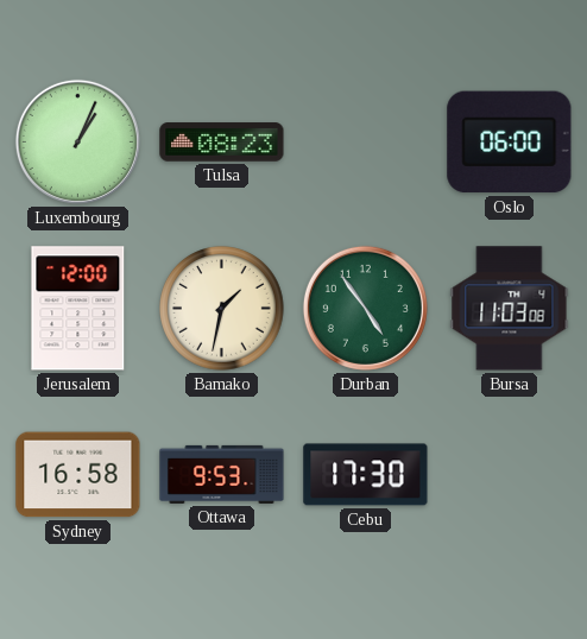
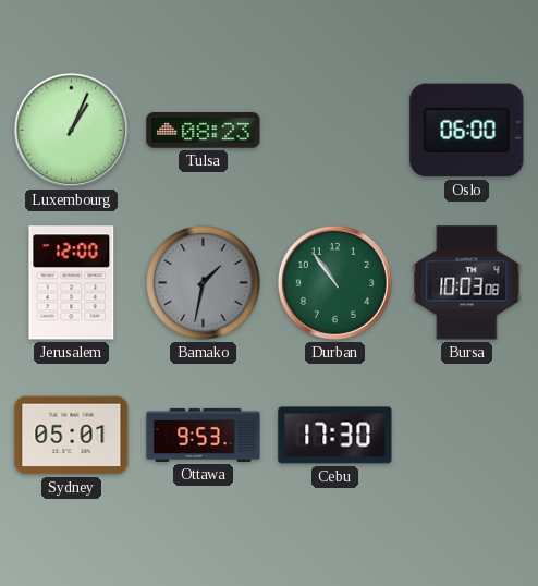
Bamako dial: cream -> grey (204, 283)
Durban: 4:54 -> 10:54 (334, 282)
Bursa: 11:03 -> 10:03 (467, 283)
Sydney: 16:58 -> 05:01 (72, 436)
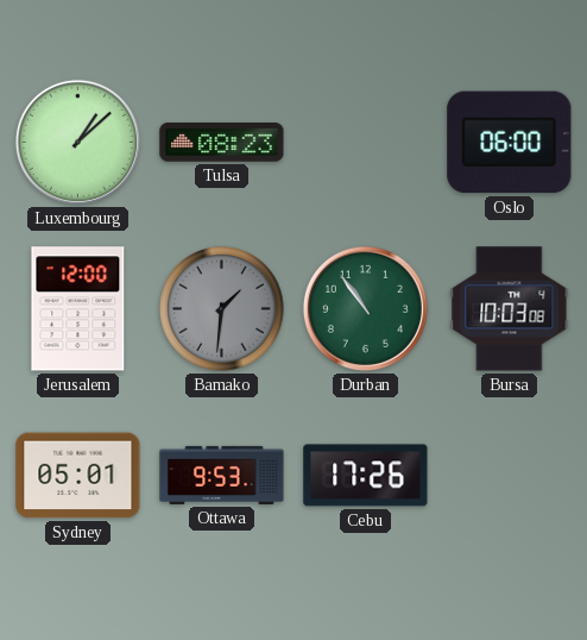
Luxembourg: 1:04 -> 1:08 (77, 142)
Bamako: 1:32 -> 1:31 (222, 309)
Cebu: 17:30 -> 17:26 (366, 476)
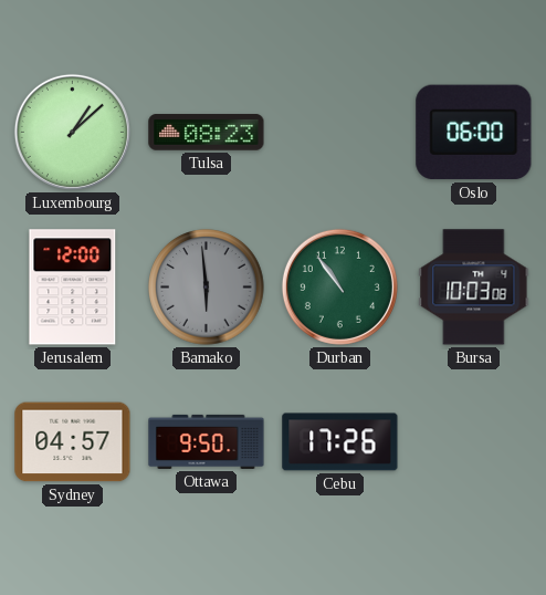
Bamako: 1:31 -> 5:59 (207, 288)
Sydney: 05:01 -> 04:57 (73, 442)
Ottawa: 9:53 -> 9:50 (207, 441)
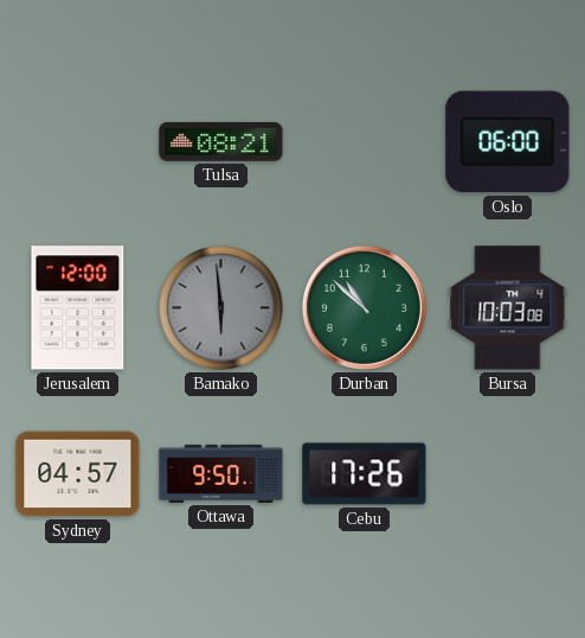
Luxembourg: 1:08 -> none (72, 132)
Tulsa: 08:23 -> 08:21 (221, 142)
Durban: 10:54 -> 10:52 (364, 307)
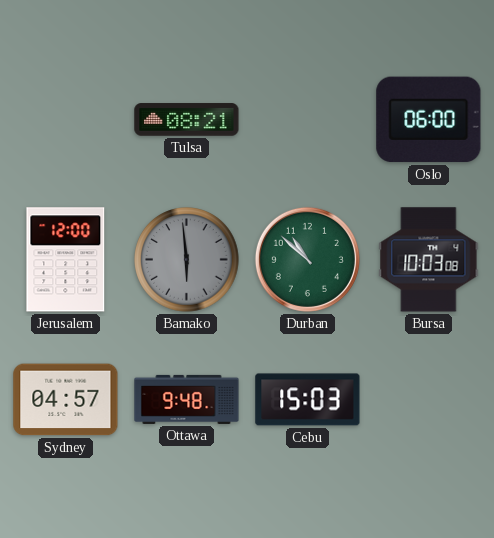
Ottawa: 9:50 -> 9:48 (187, 399)
Cebu: 17:26 -> 15:03 (308, 400)
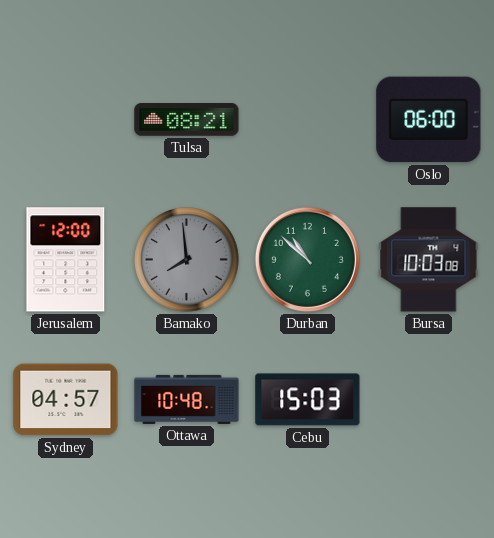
Bamako: 5:59 -> 7:59 (187, 260)
Ottawa: 9:48 -> 10:48 (187, 399)
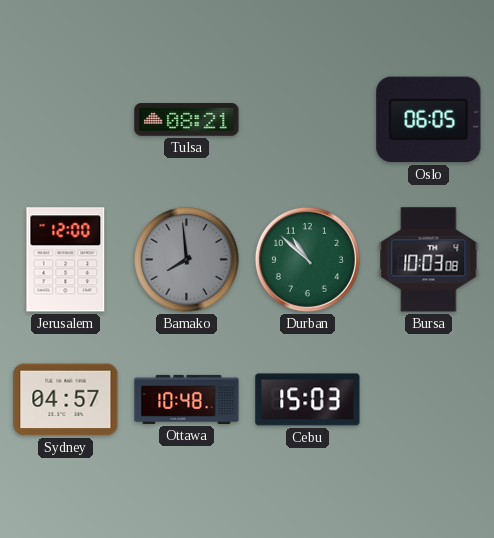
Oslo: 06:00 -> 06:05 (429, 120)
